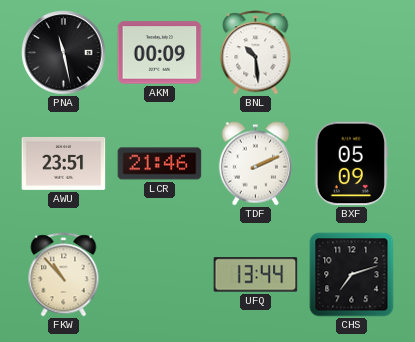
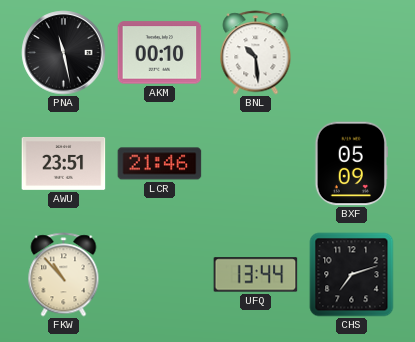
AKM: 00:09 -> 00:10 (160, 53)
TDF: 2:11 -> none (255, 164)
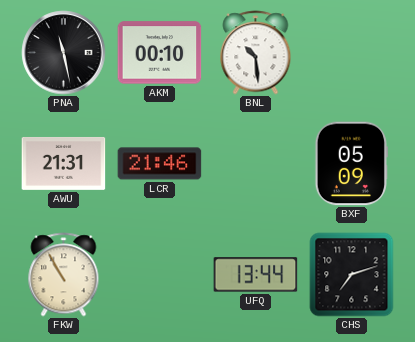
AWU: 23:51 -> 21:31 (64, 163)
FKW: 10:53 -> 10:55 (64, 275)
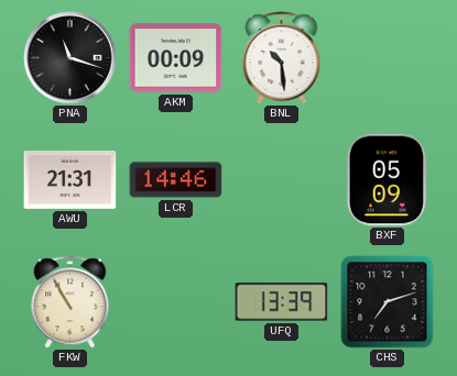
PNA: 11:28 -> 11:18 (70, 58)
AKM: 00:10 -> 00:09 (176, 58)
LCR: 21:46 -> 14:46 (176, 180)
UFQ: 13:44 -> 13:39 (282, 302)
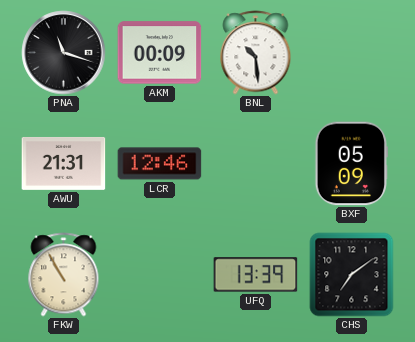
LCR: 14:46 -> 12:46 (160, 164)
CHS: 7:12 -> 7:09 (352, 275)
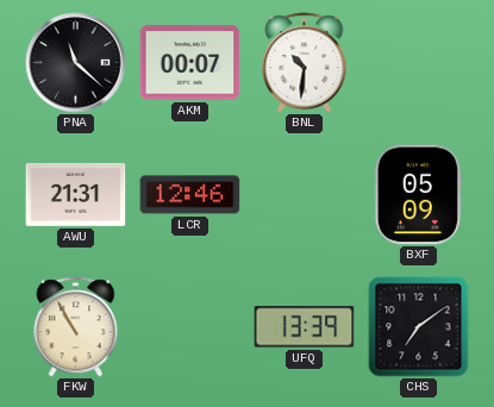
PNA: 11:18 -> 11:22 (76, 63)
AKM: 00:09 -> 00:07 (190, 63)
BNL: 10:29 -> 10:31 (305, 63)
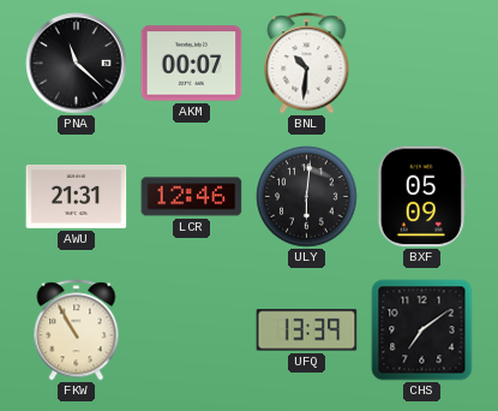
ULY: none -> 6:01 (307, 197)
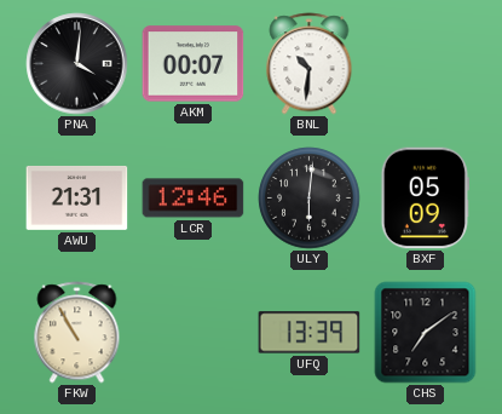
PNA: 11:22 -> 4:01 (77, 64)
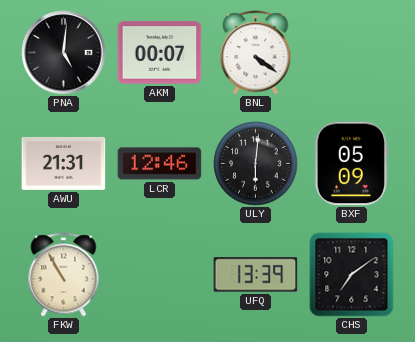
PNA: 4:01 -> 5:01 (64, 53)
BNL: 10:31 -> 4:21 (256, 53)
